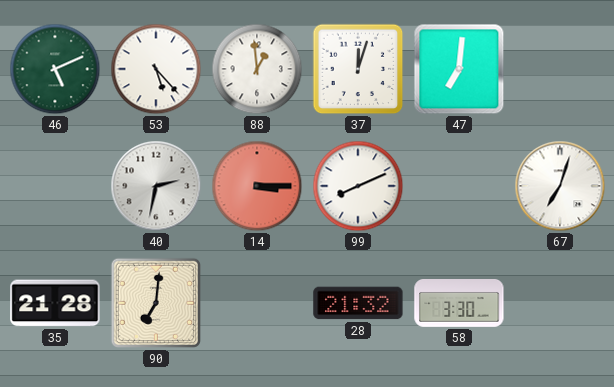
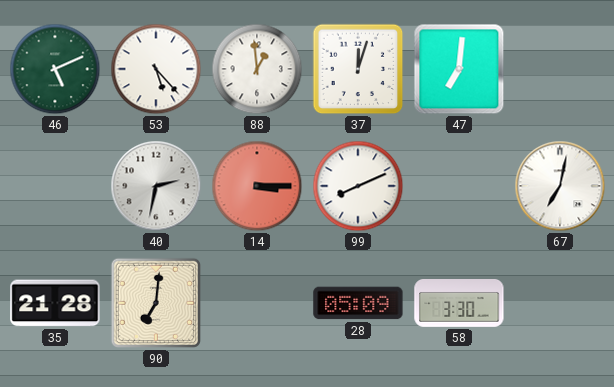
67: 7:03 -> 7:02 (560, 186)
28: 21:32 -> 05:09 (358, 303)
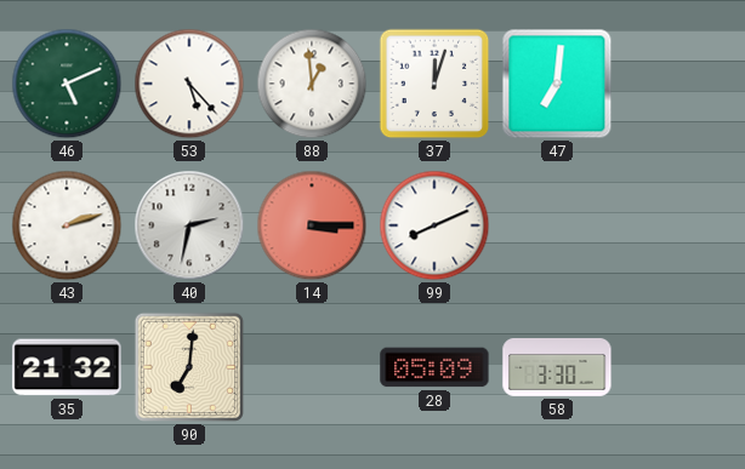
43: none -> 2:12 (67, 225)
67: 7:02 -> none (560, 186)
35: 21:28 -> 21:32 (67, 367)
